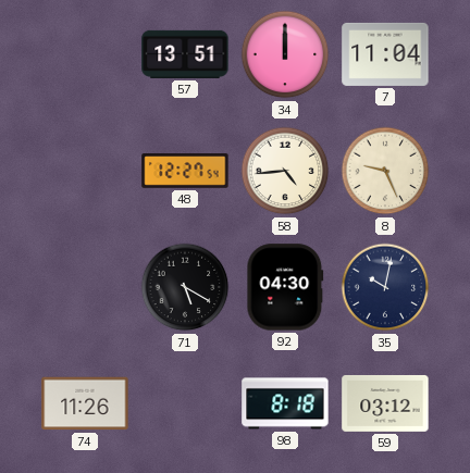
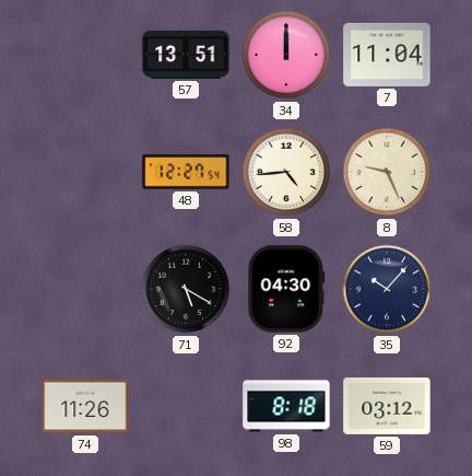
35: 10:02 -> 10:07 (387, 289)
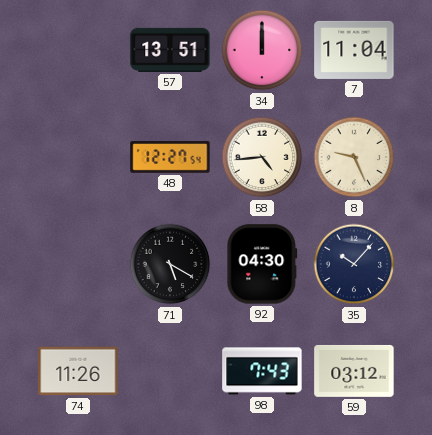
98: 8:18 -> 7:43 (262, 371)
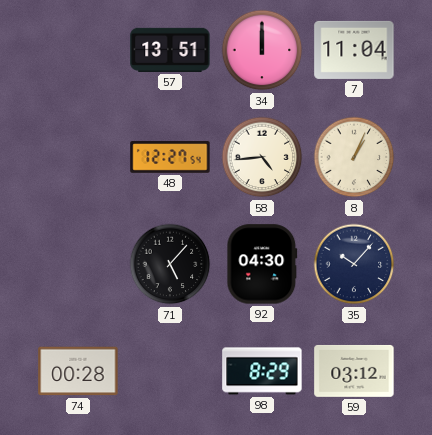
8: 9:26 -> 1:04 (354, 157)
71: 5:20 -> 5:07 (170, 264)
74: 11:26 -> 00:28 (78, 371)
98: 7:43 -> 8:29 (262, 371)
